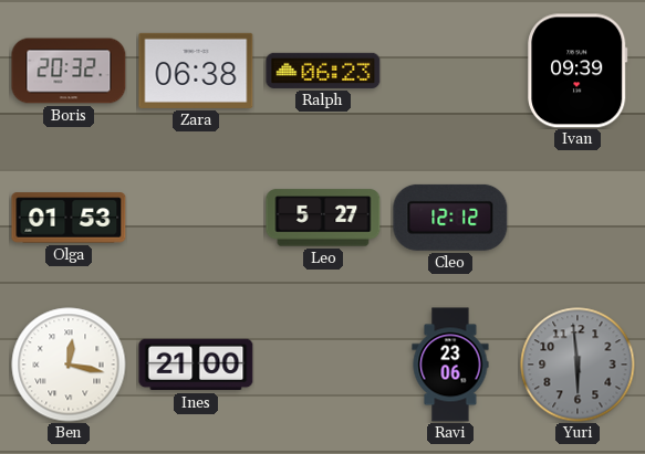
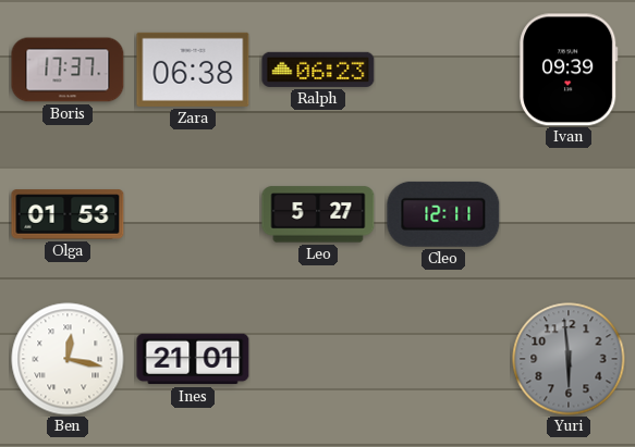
Boris: 20:32 -> 17:37 (68, 70)
Cleo: 12:12 -> 12:11 (443, 214)
Ines: 21:00 -> 21:01 (193, 359)
Ravi: 23:06 -> none (450, 365)
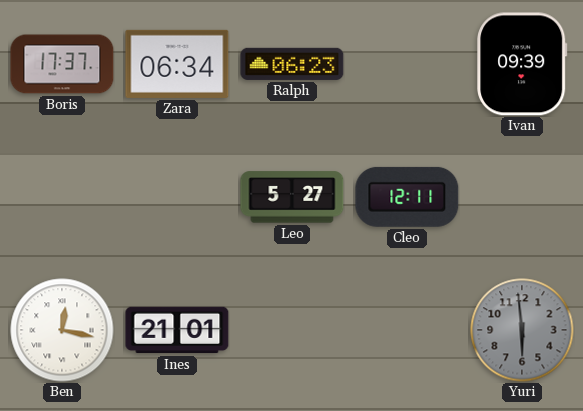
Zara: 06:38 -> 06:34 (177, 64)
Olga: 01:53 -> none (68, 214)
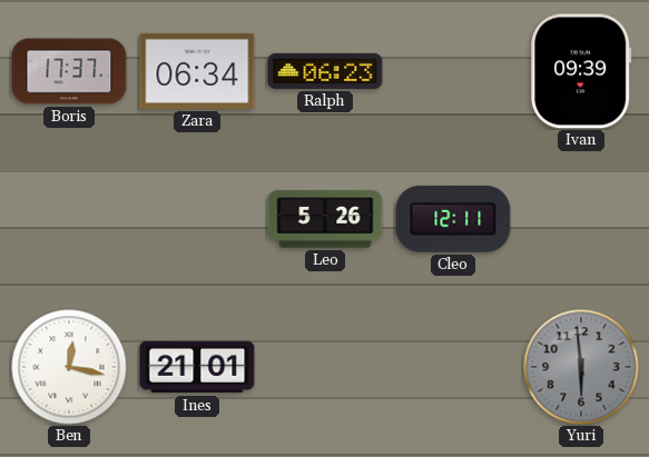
Leo: 5:27 -> 5:26 (325, 219)
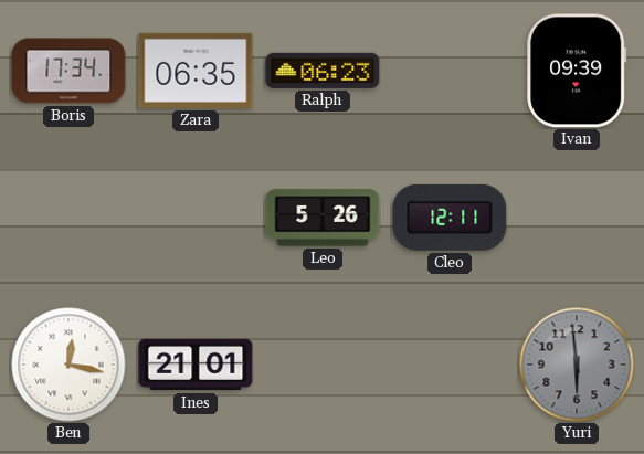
Boris: 17:37 -> 17:34 (68, 71)
Zara: 06:34 -> 06:35 (196, 71)
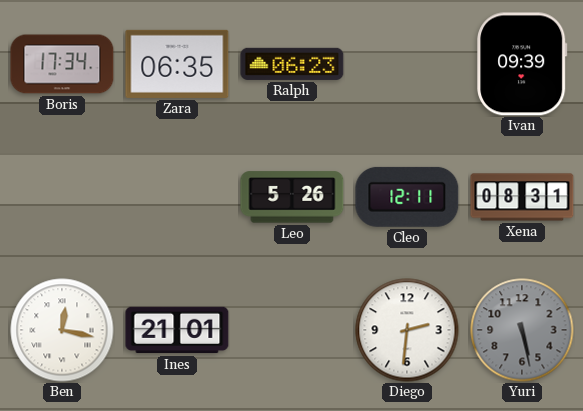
Xena: none -> 08:31 (522, 197)
Diego: none -> 2:31 (407, 330)
Yuri: 5:59 -> 5:28 (522, 330)
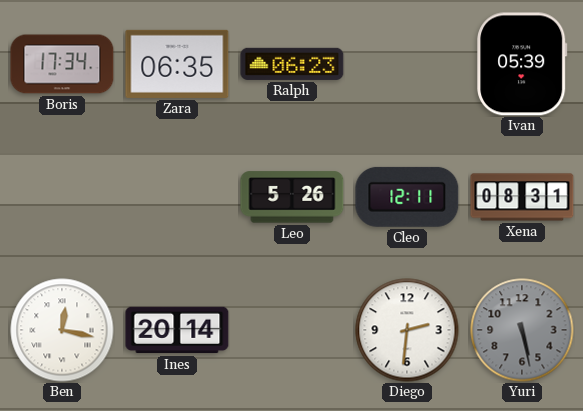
Ivan: 09:39 -> 05:39 (522, 64)
Ines: 21:01 -> 20:14 (177, 330)
